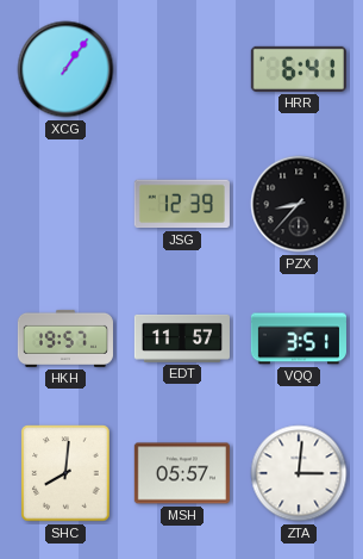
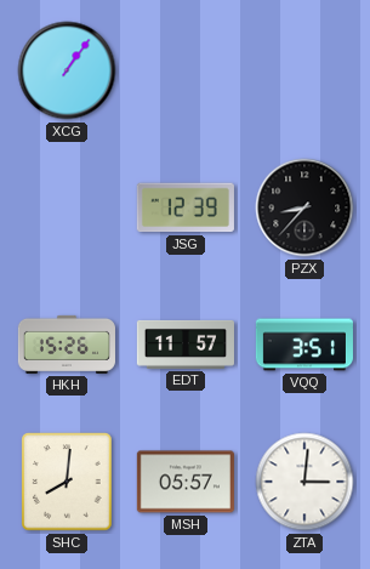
HRR: 6:41 -> none (299, 69)
HKH: 19:57 -> 15:26 (67, 345)
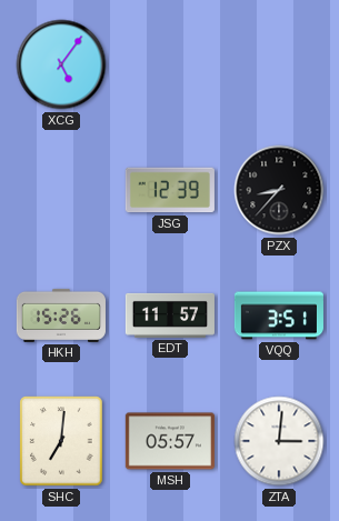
XCG: 1:06 -> 5:06 (61, 64)
SHC: 8:01 -> 7:01 (61, 441)
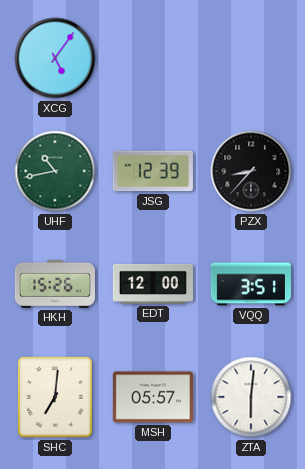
UHF: none -> 10:43 (55, 171)
EDT: 11:57 -> 12:00 (153, 284)
ZTA: 3:01 -> 6:01 (251, 397)
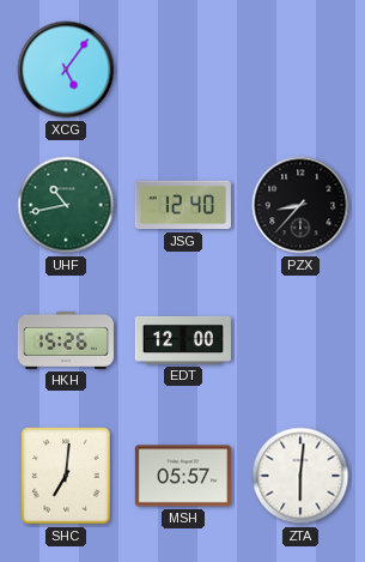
JSG: 12:39 -> 12:40 (183, 205)
VQQ: 3:51 -> none (251, 284)
